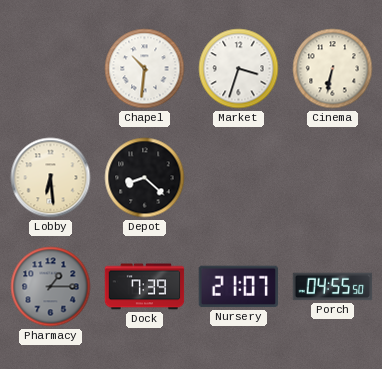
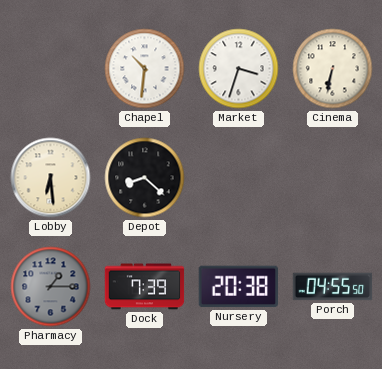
Nursery: 21:07 -> 20:38 (238, 287)
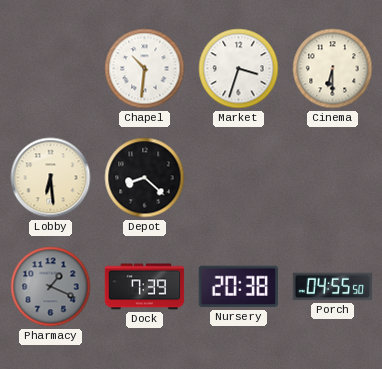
Cinema: 6:32 -> 6:30 (333, 69)
Pharmacy: 1:15 -> 1:19 (51, 287)
